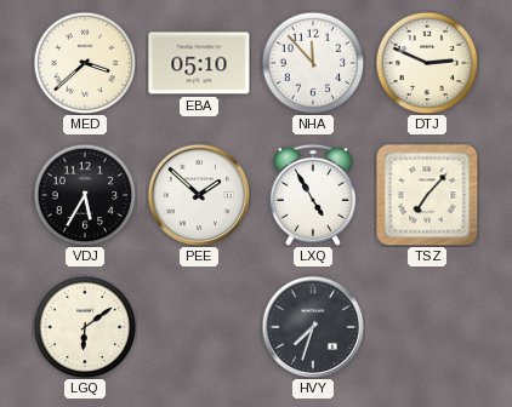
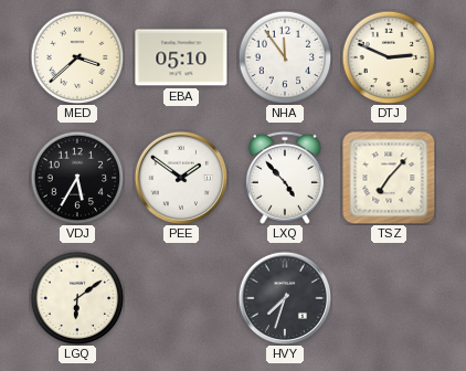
NHA: 11:53 -> 11:54 (285, 57)
PEE: 1:52 -> 1:51 (180, 177)
LXQ: 4:55 -> 4:53 (285, 178)
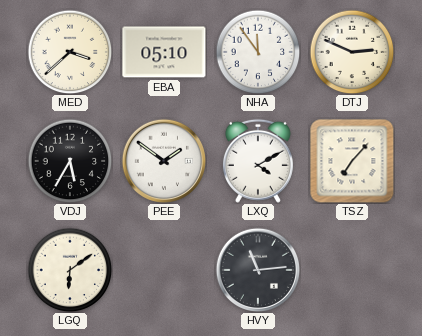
LXQ: 4:53 -> 4:10 (258, 161)
HVY: 7:33 -> 11:14 (257, 269)
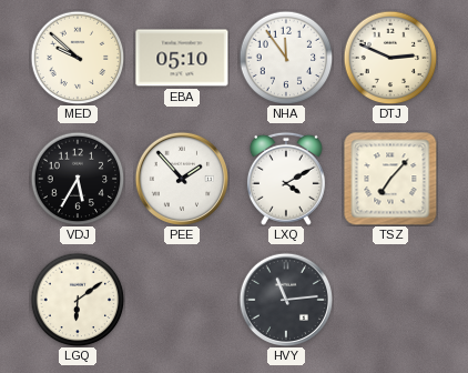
MED: 3:38 -> 9:52 (78, 58)
PEE: 1:51 -> 1:53 (181, 178)
